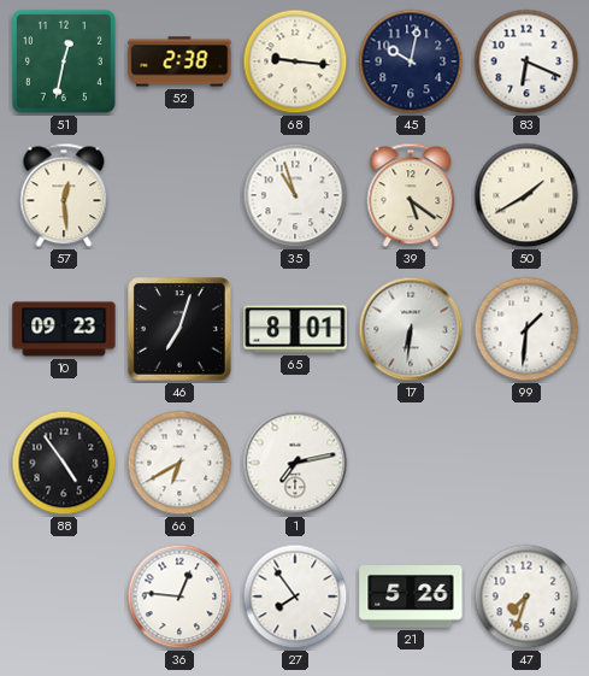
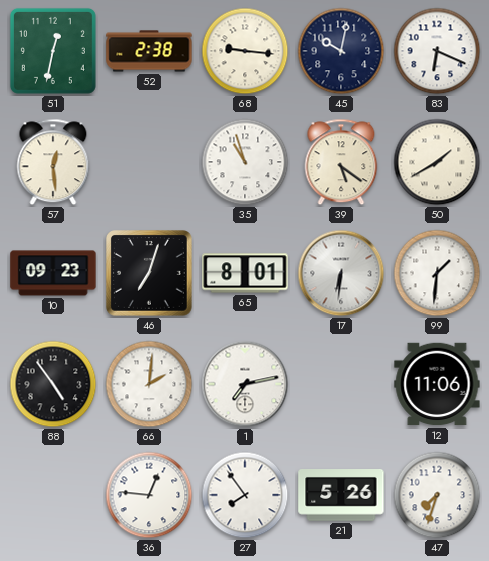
66: 6:40 -> 2:01 (149, 384)
12: none -> 11:06 (437, 384)
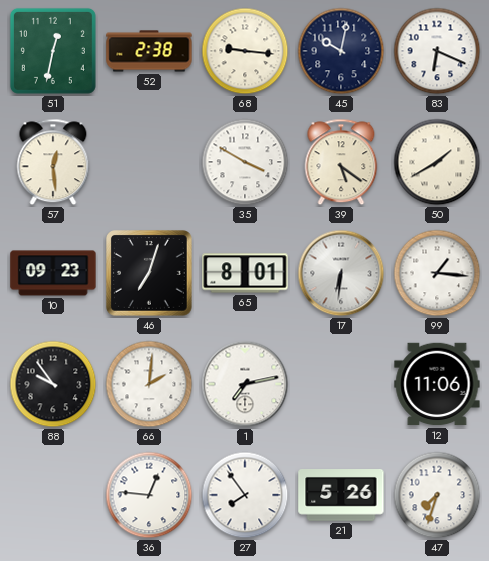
35: 10:57 -> 3:50 (245, 162)
99: 1:31 -> 1:16 (437, 273)
88: 4:54 -> 9:54 (53, 384)
